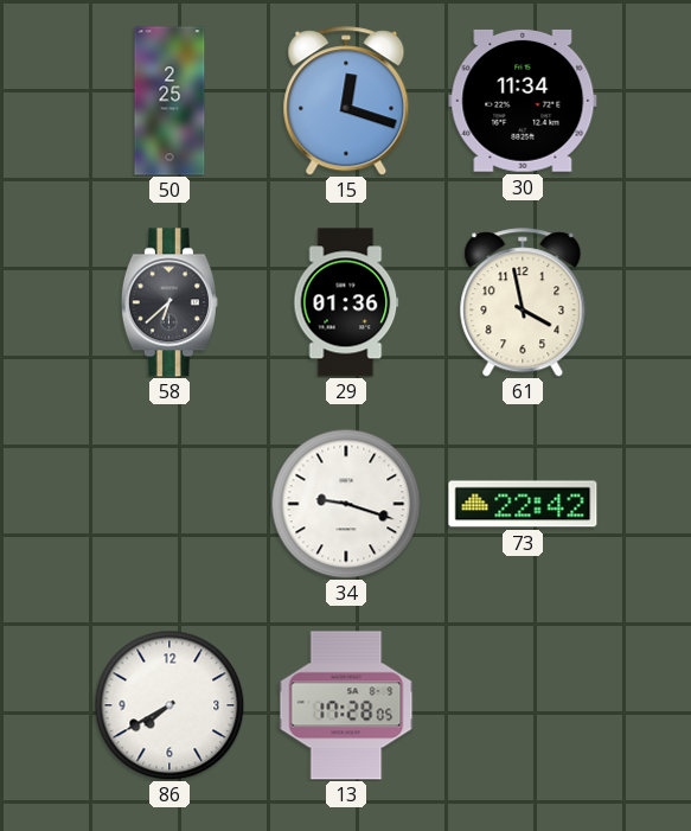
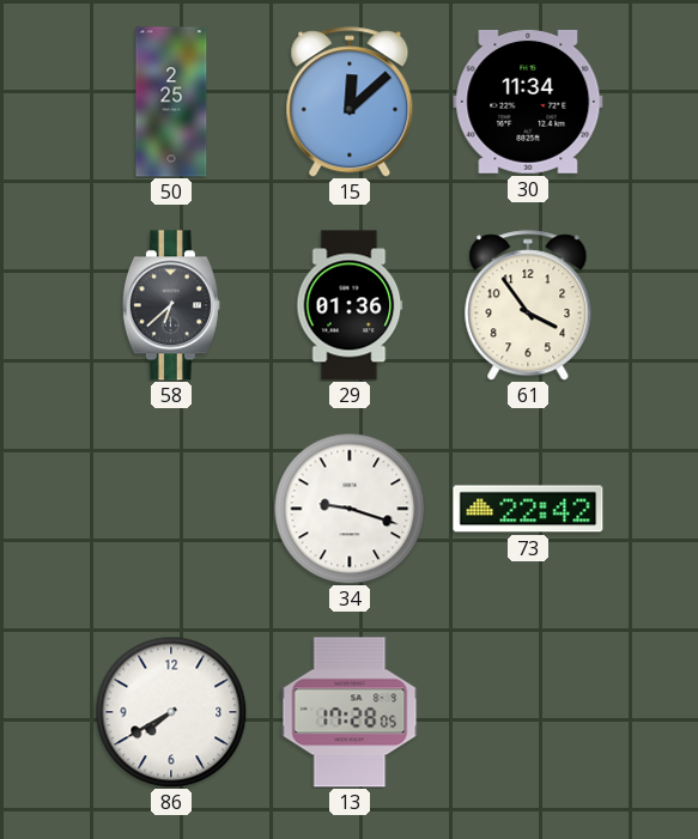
15: 12:18 -> 12:08 (350, 102)
61: 3:58 -> 3:54 (528, 305)
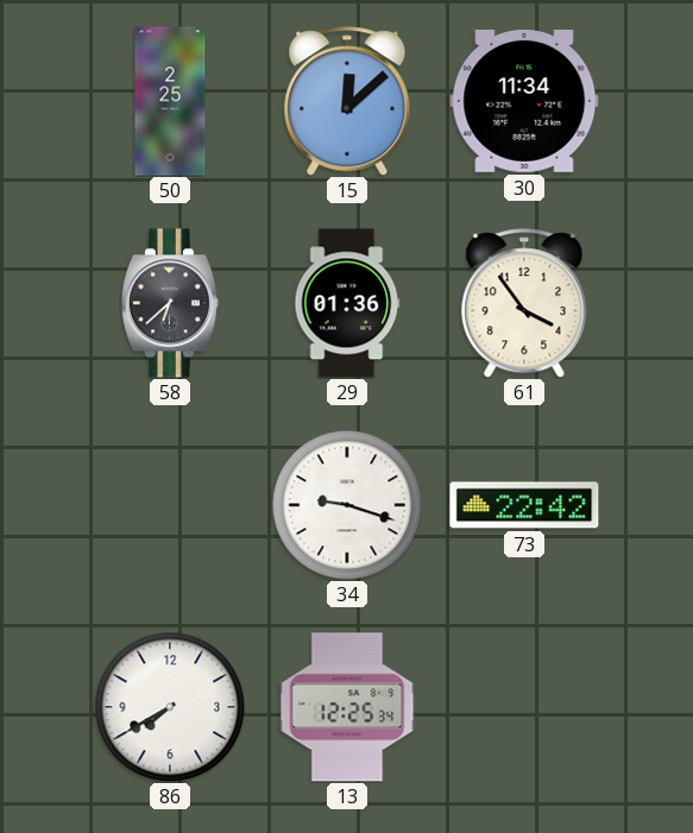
13: 17:28 -> 12:25 (347, 707)
